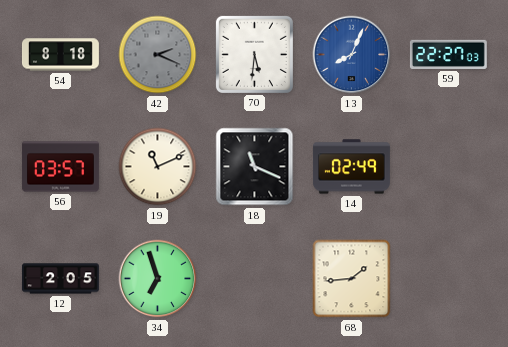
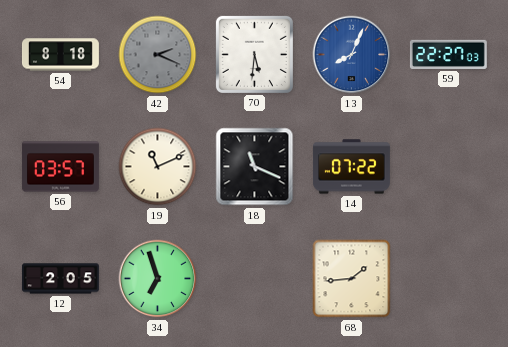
14: 02:49 -> 07:22 (351, 167)
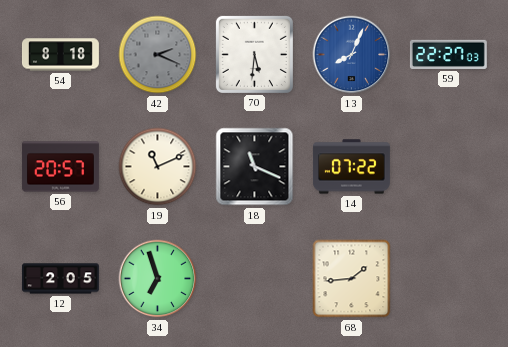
56: 03:57 -> 20:57 (60, 167)
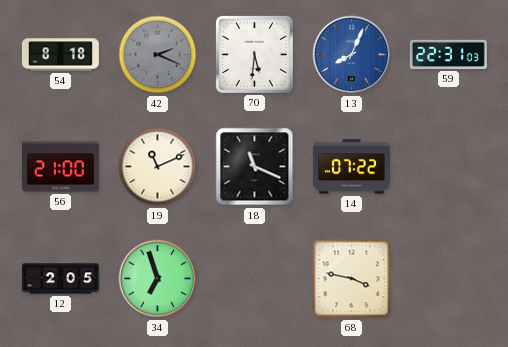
59: 22:27 -> 22:31 (448, 54)
56: 20:57 -> 21:00 (60, 167)
68: 1:44 -> 3:47 (352, 279)
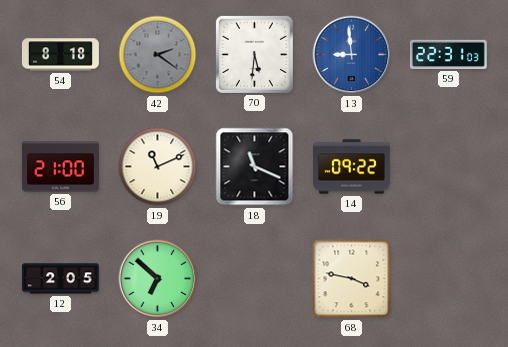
42: 2:19 -> 2:21 (158, 55)
13: 8:04 -> 8:59 (352, 55)
14: 07:22 -> 09:22 (351, 167)
34: 6:57 -> 6:52 (158, 279)
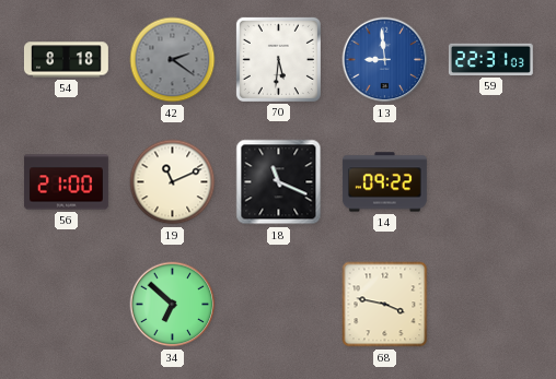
12: 2:05 -> none (60, 279)
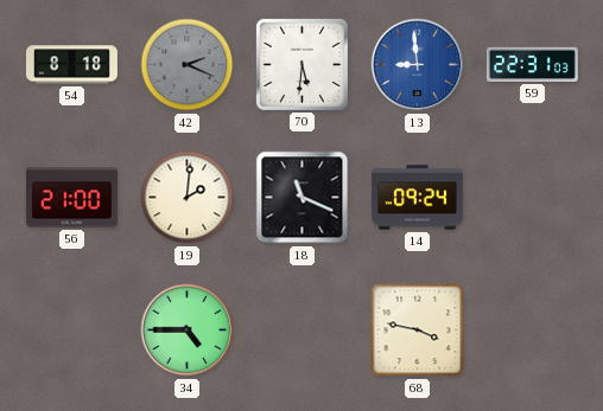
42: 2:21 -> 2:19 (188, 65)
19: 11:11 -> 2:01 (188, 198)
14: 09:22 -> 09:24 (417, 198)
34: 6:52 -> 4:45 (188, 330)
